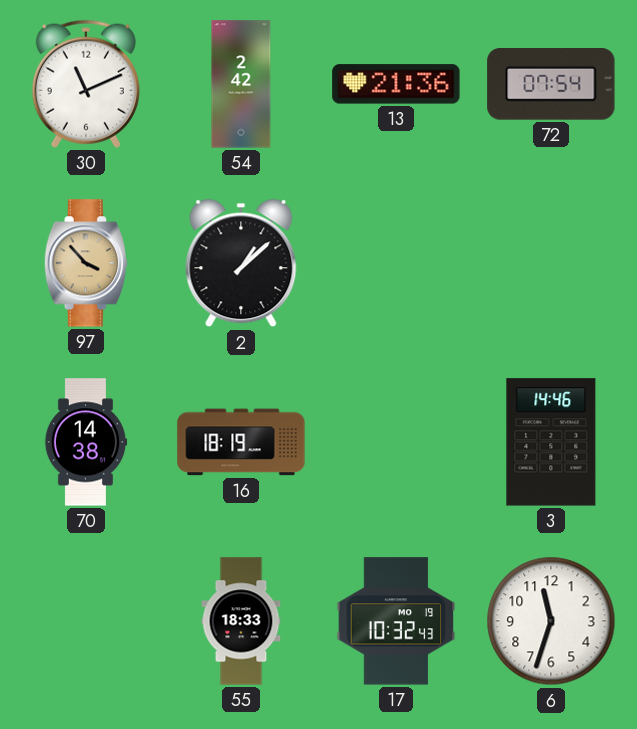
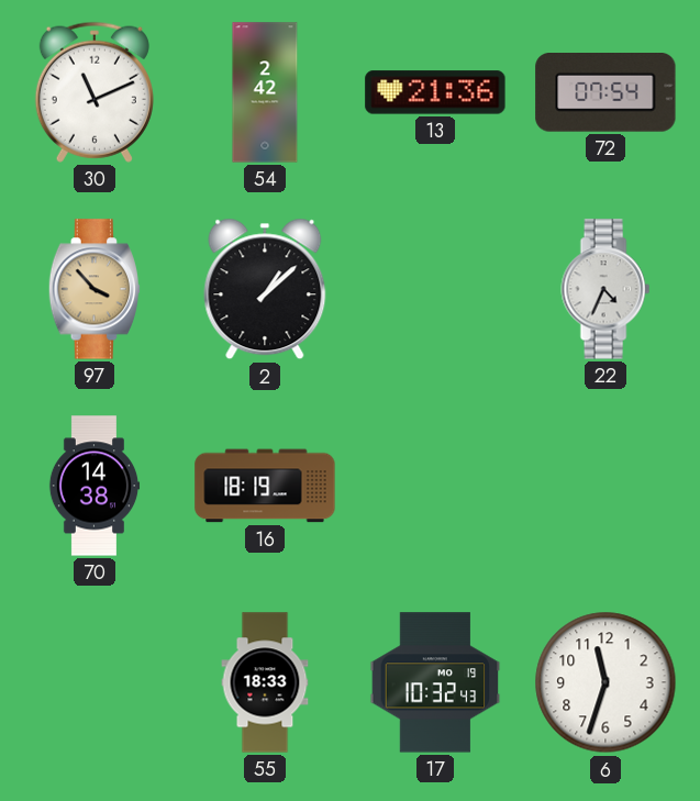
22: none -> 4:34 (605, 289)
3: 14:46 -> none (551, 442)
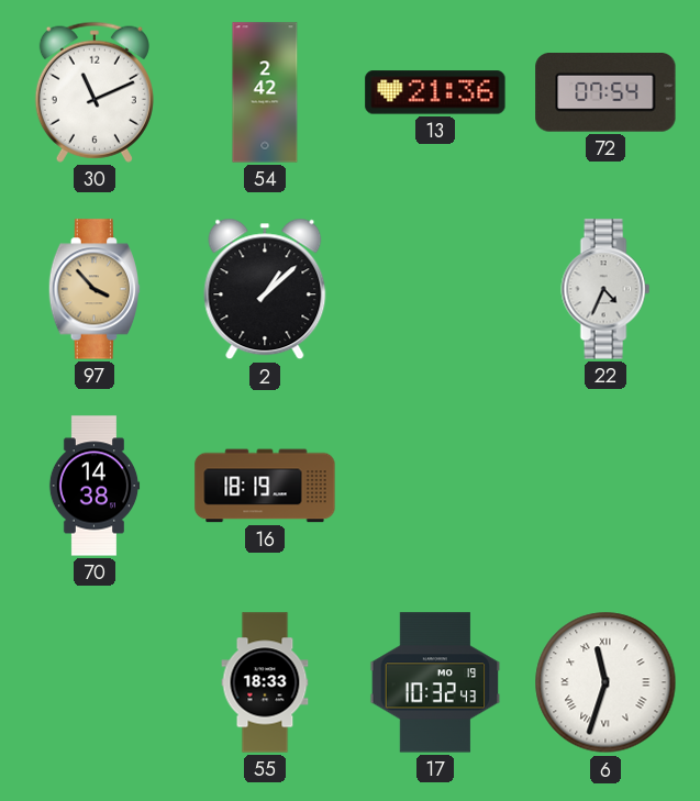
6 numerals: Arabic -> Roman (605, 682)
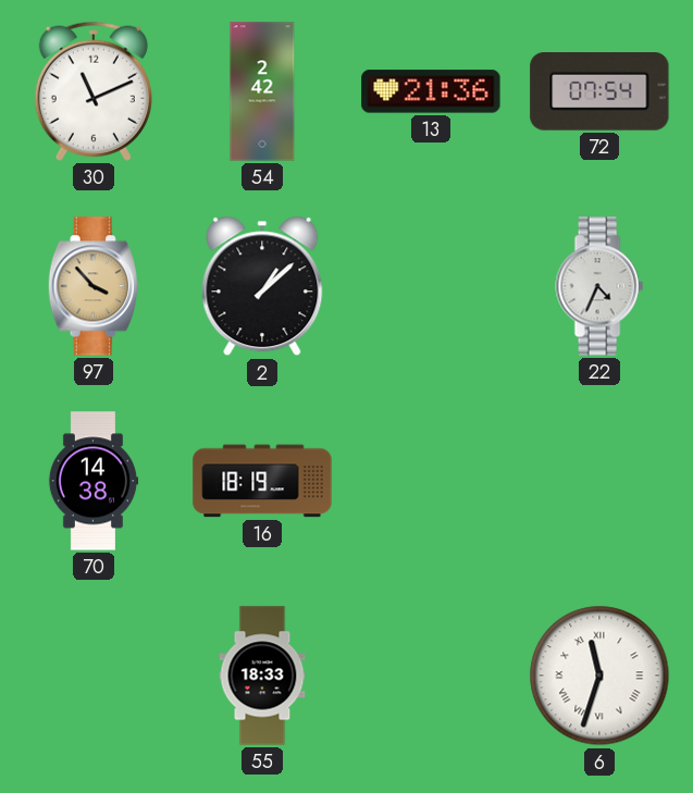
17: 10:32 -> none (435, 682)
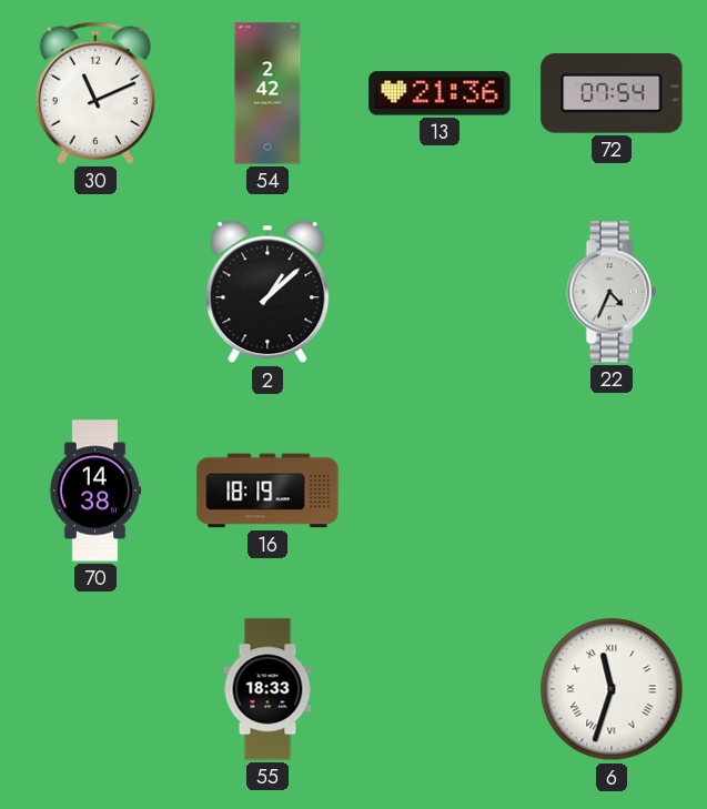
97: 3:53 -> none (94, 286)
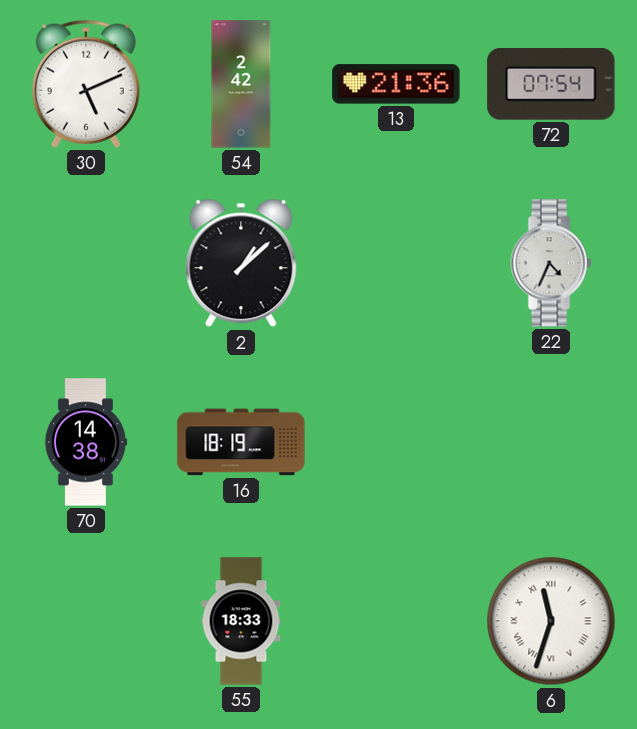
30: 11:11 -> 5:11 (86, 84)
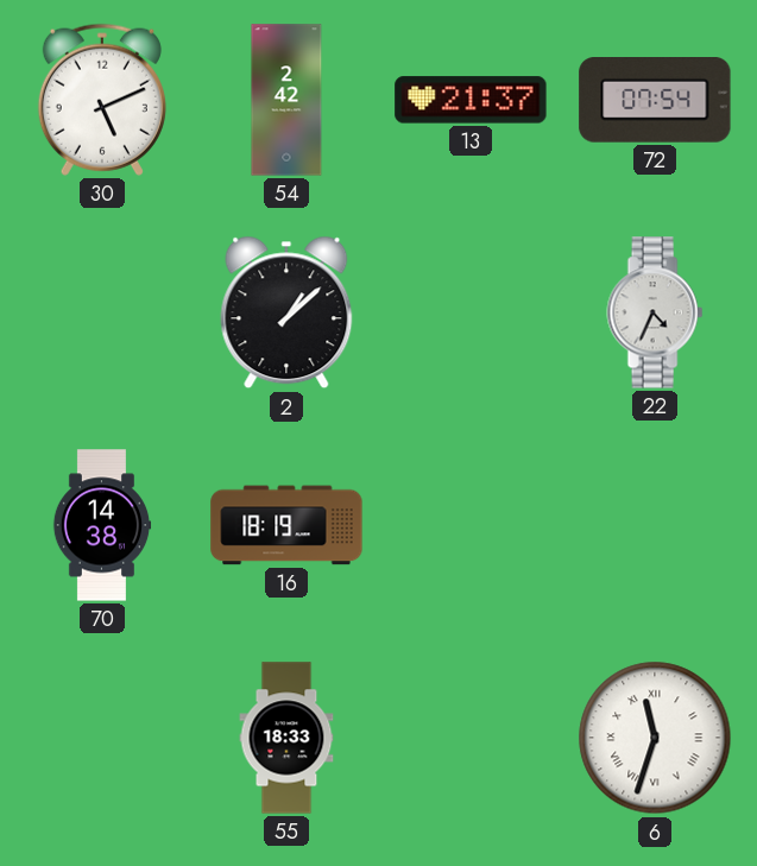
13: 21:36 -> 21:37 (471, 100)
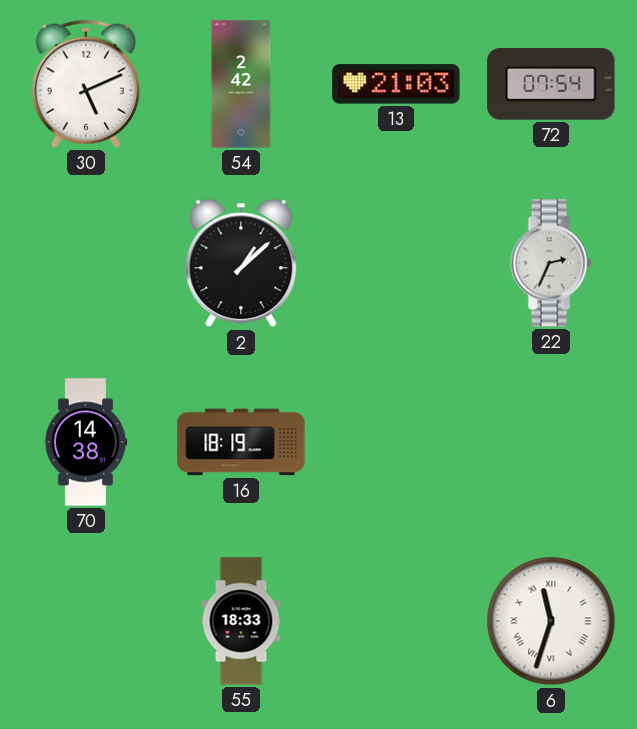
13: 21:37 -> 21:03 (396, 84)
22: 4:34 -> 2:34 (551, 263)
